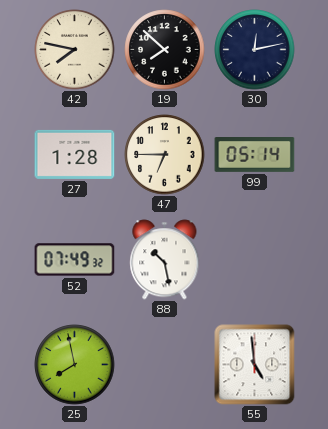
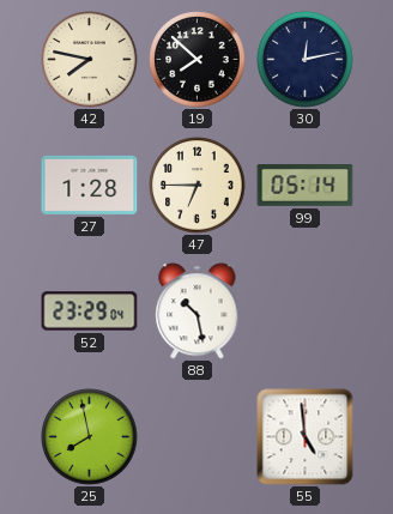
52: 07:49 -> 23:29 (90, 312)
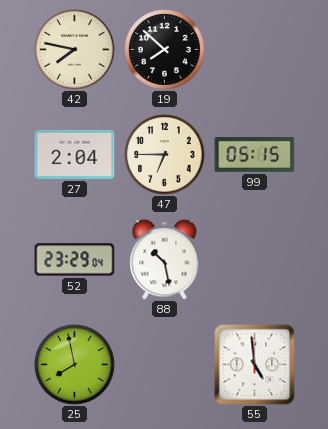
30: 12:13 -> none (306, 60)
27: 1:28 -> 2:04 (75, 154)
99: 05:14 -> 05:15 (255, 155)
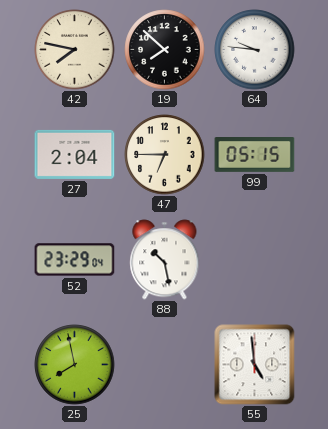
64: none -> 9:46 (255, 50)
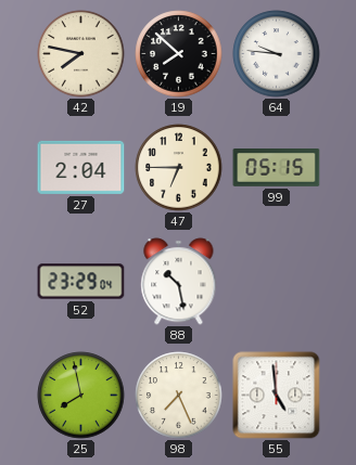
98: none -> 7:26 (179, 396)
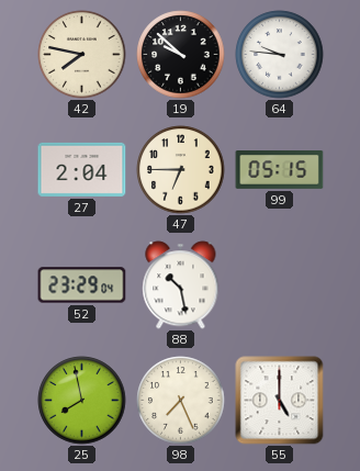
19: 7:52 -> 9:52 (181, 55)
55: 4:59 -> 5:00 (280, 401)
